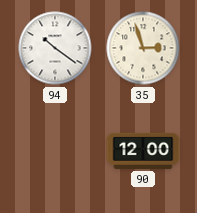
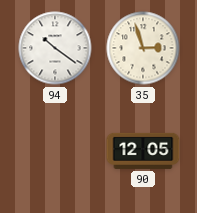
90: 12:00 -> 12:05 (143, 151)
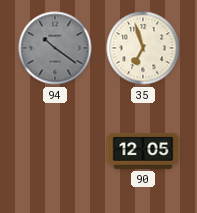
94 dial: white -> grey (55, 48)
35: 2:57 -> 6:57 (143, 48)
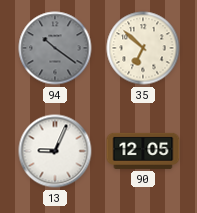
35: 6:57 -> 6:52 (143, 48)
13: none -> 9:04 (55, 151)
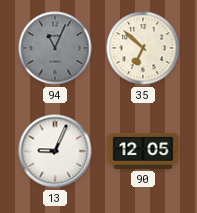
94: 10:21 -> 11:04 (55, 48)
